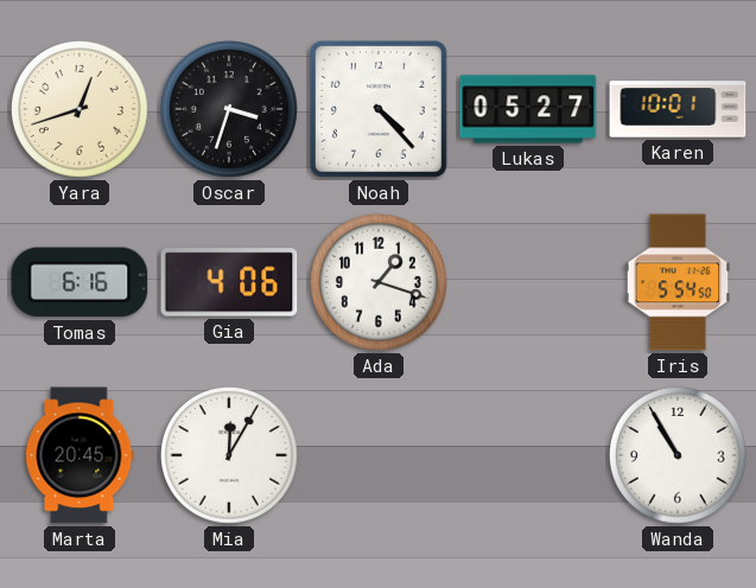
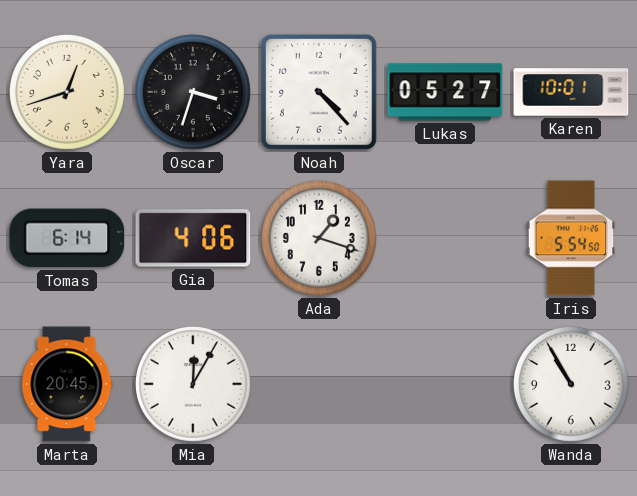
Tomas: 6:16 -> 6:14 (67, 238)
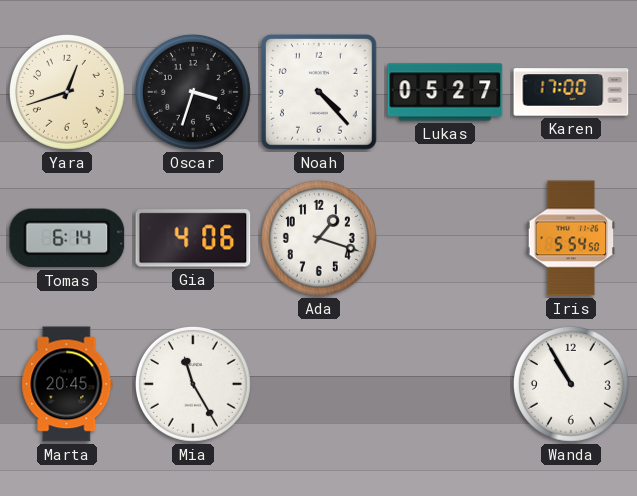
Karen: 10:01 -> 17:00 (571, 92)
Mia: 12:05 -> 11:25 (193, 384)
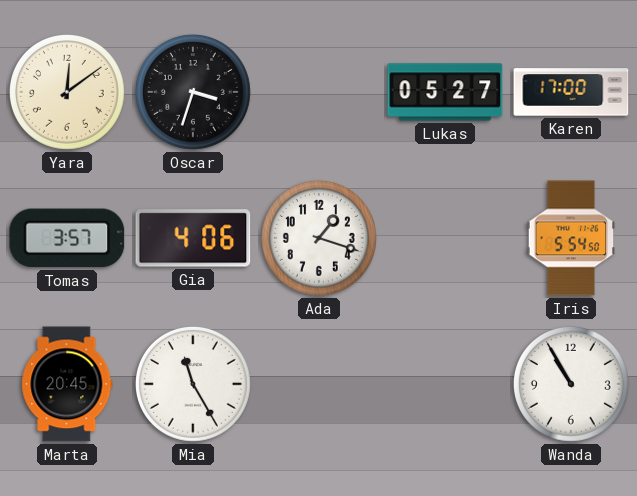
Yara: 12:42 -> 12:09 (67, 92)
Noah: 4:23 -> none (319, 92)
Tomas: 6:14 -> 3:57 (67, 238)
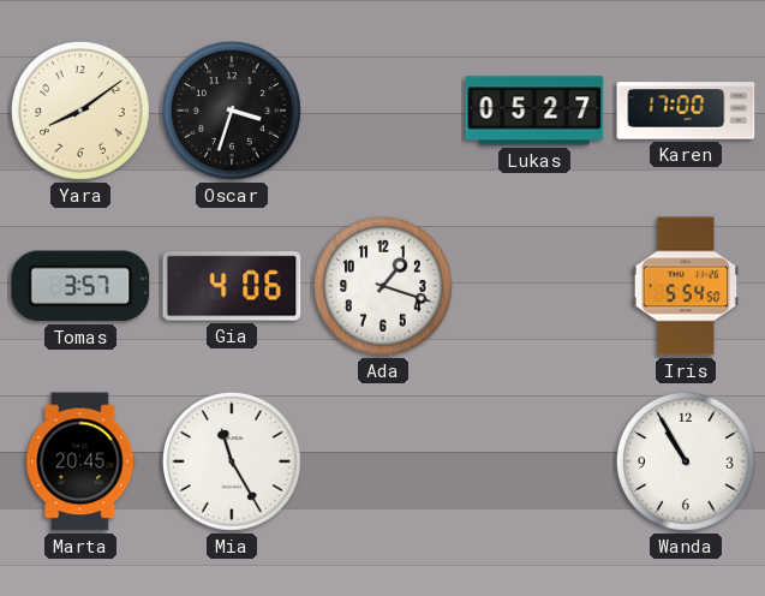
Yara: 12:09 -> 8:09 (80, 111)
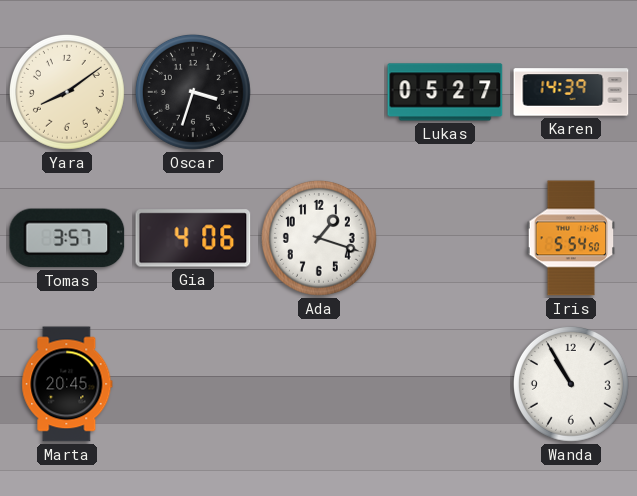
Karen: 17:00 -> 14:39 (571, 92)
Mia: 11:25 -> none (232, 461)
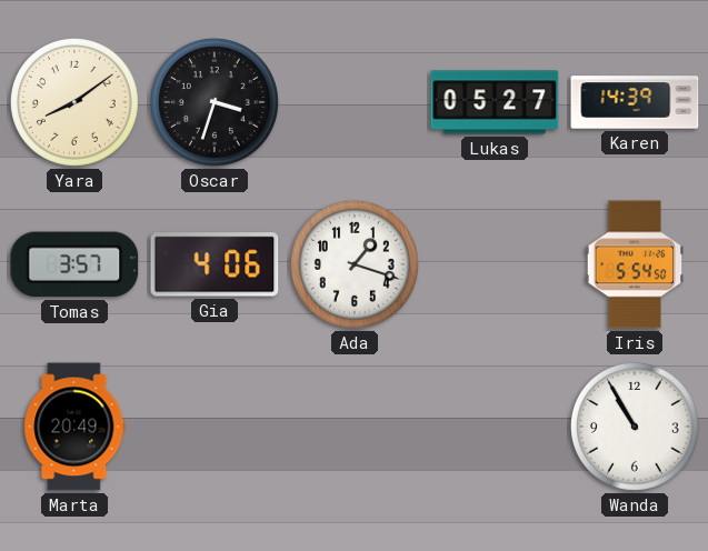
Marta: 20:45 -> 20:49 (74, 427)
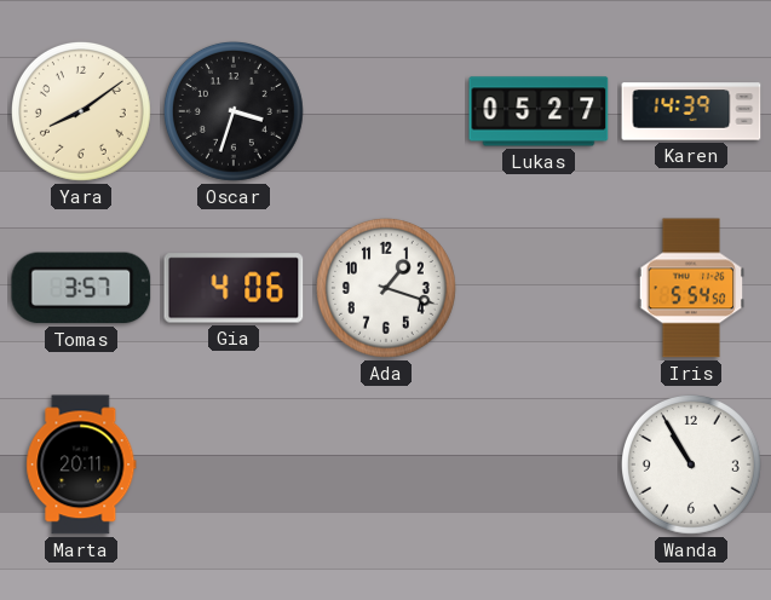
Marta: 20:49 -> 20:11 (81, 465)
